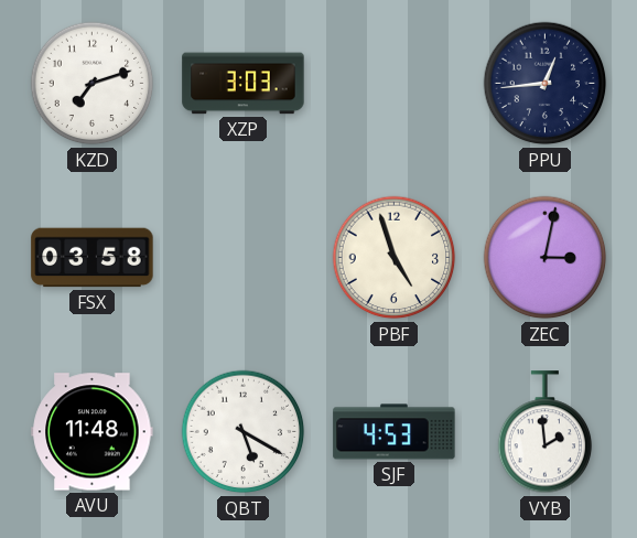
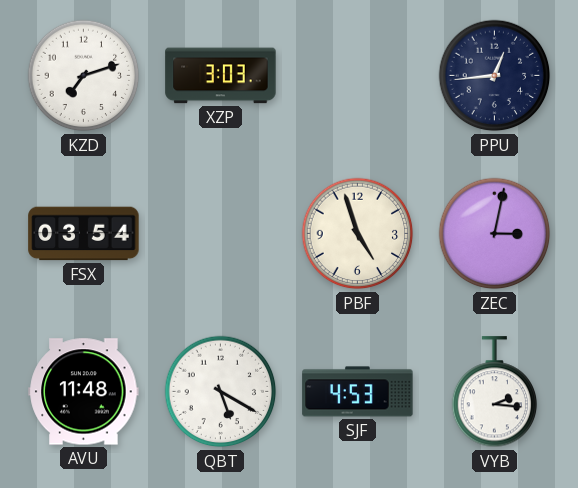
FSX: 03:58 -> 03:54 (84, 234)
VYB: 1:59 -> 2:16 (495, 392)
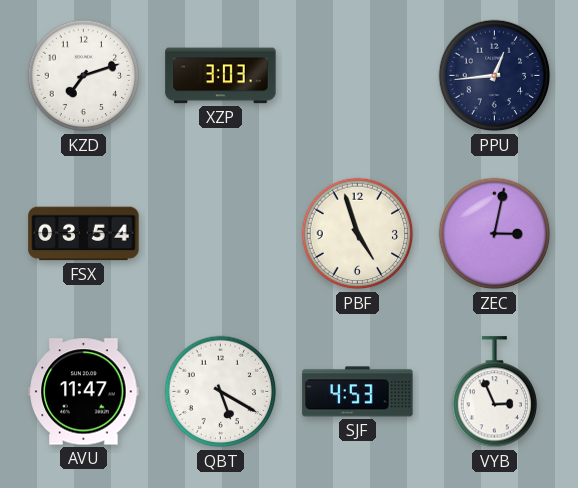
AVU: 11:48 -> 11:47 (84, 392)
VYB: 2:16 -> 2:56 (495, 392)
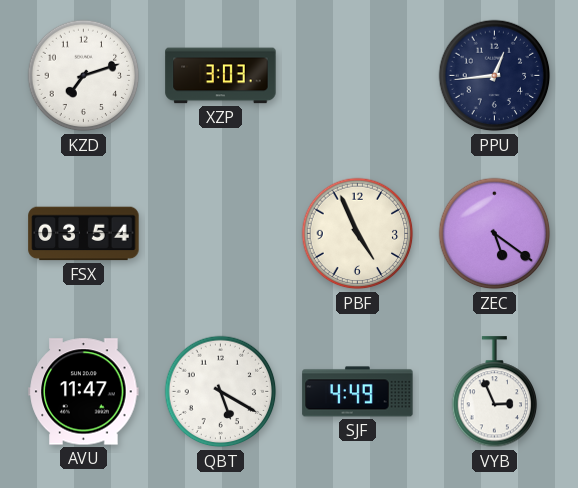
PBF: 4:57 -> 4:56 (358, 234)
ZEC: 3:02 -> 5:21 (495, 234)
SJF: 4:53 -> 4:49 (358, 392)
